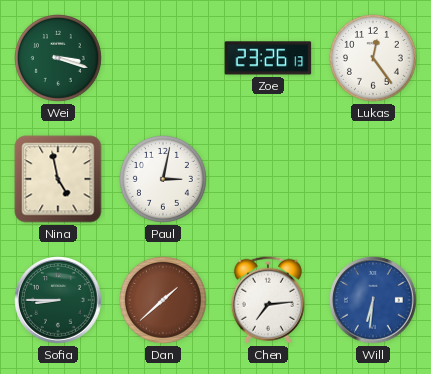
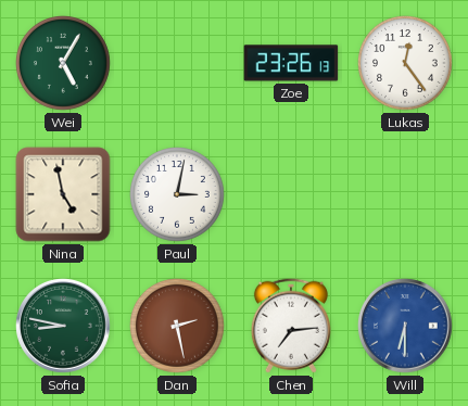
Wei: 3:18 -> 5:05 (64, 64)
Sofia: 8:45 -> 8:47 (64, 327)
Dan: 1:38 -> 2:28 (178, 327)
Will: 6:31 -> 6:30 (406, 327)
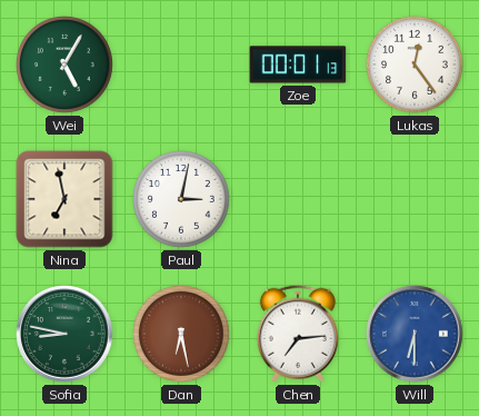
Zoe: 23:26 -> 00:01 (298, 65)
Nina: 4:58 -> 6:58 (64, 199)
Dan: 2:28 -> 6:28 (182, 335)
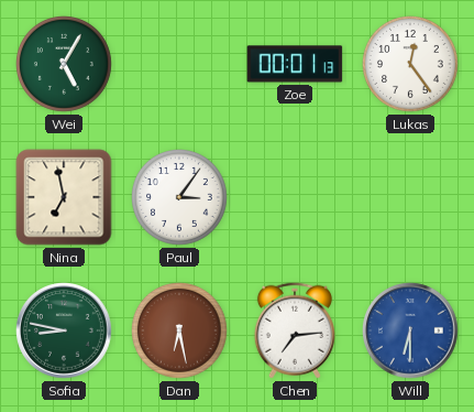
Paul: 3:02 -> 3:06 (180, 198)
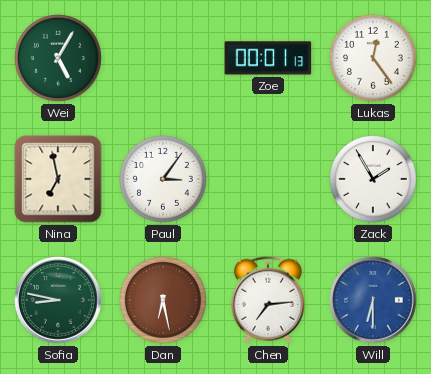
Zack: none -> 1:55 (374, 180)
